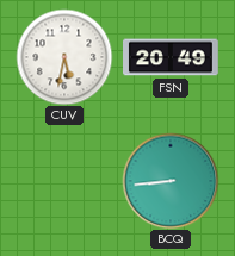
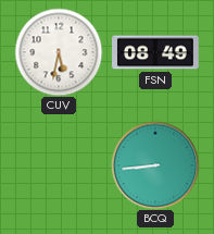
FSN: 20:49 -> 08:49 (156, 52)
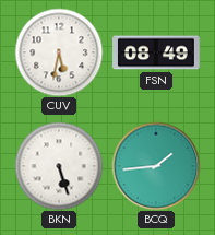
BKN: none -> 5:27 (59, 166)
BCQ: 8:44 -> 1:44 (156, 166)
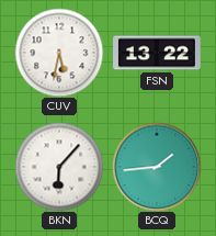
FSN: 08:49 -> 13:22 (158, 53)
BKN: 5:27 -> 6:07 (59, 167)
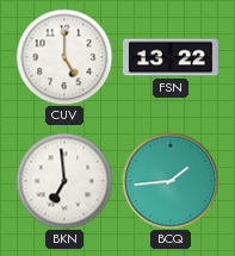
CUV: 5:32 -> 5:00 (64, 57)
BKN: 6:07 -> 6:59 (64, 181)
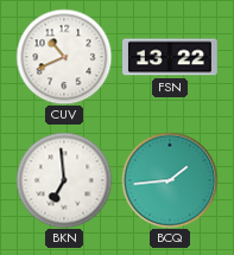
CUV: 5:00 -> 10:41 (64, 57)
